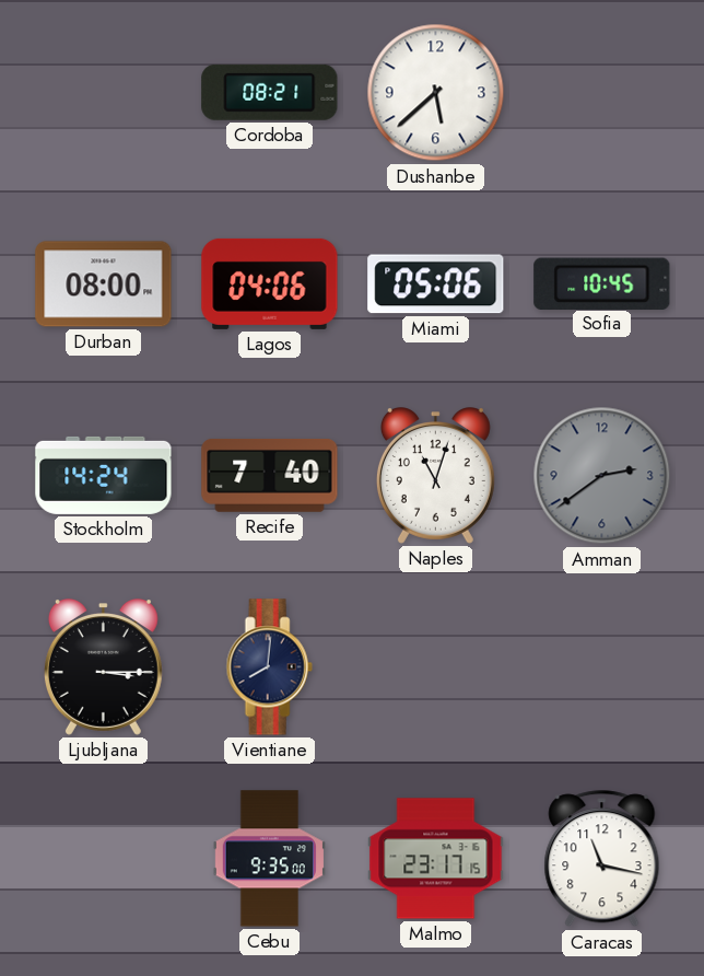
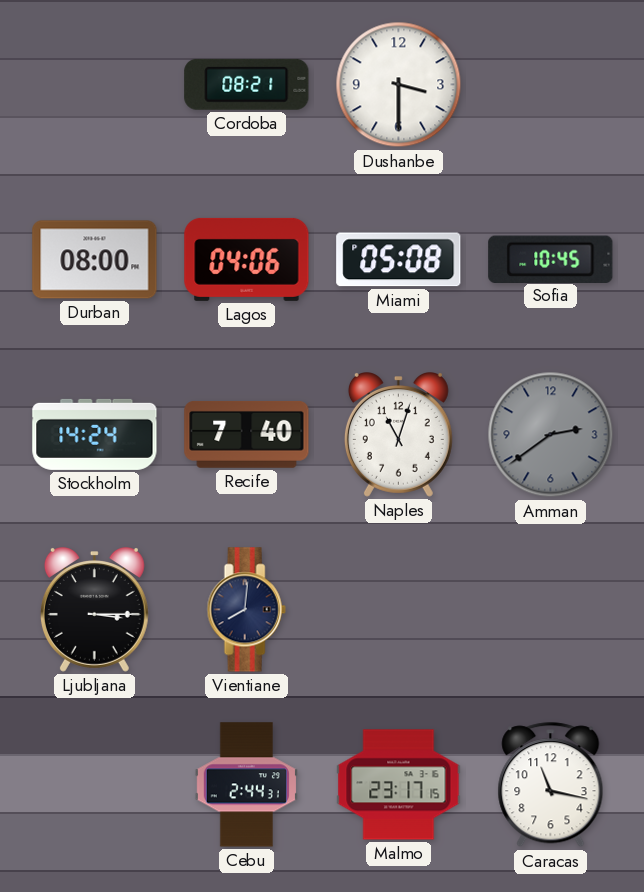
Dushanbe: 5:38 -> 3:30 (399, 85)
Miami: 05:06 -> 05:08 (399, 260)
Cebu: 9:35 -> 2:44 (246, 785)
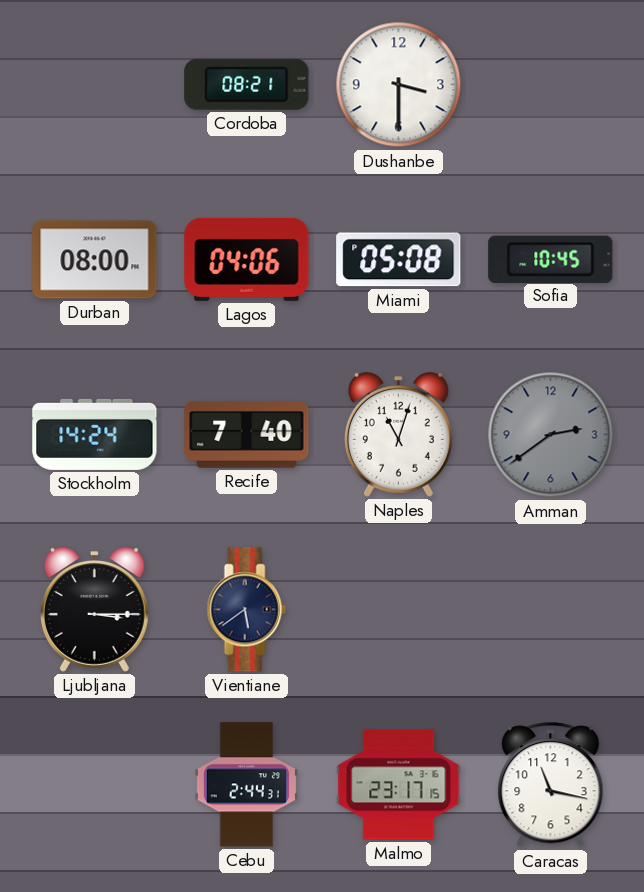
Vientiane: 8:01 -> 5:39 (246, 610)
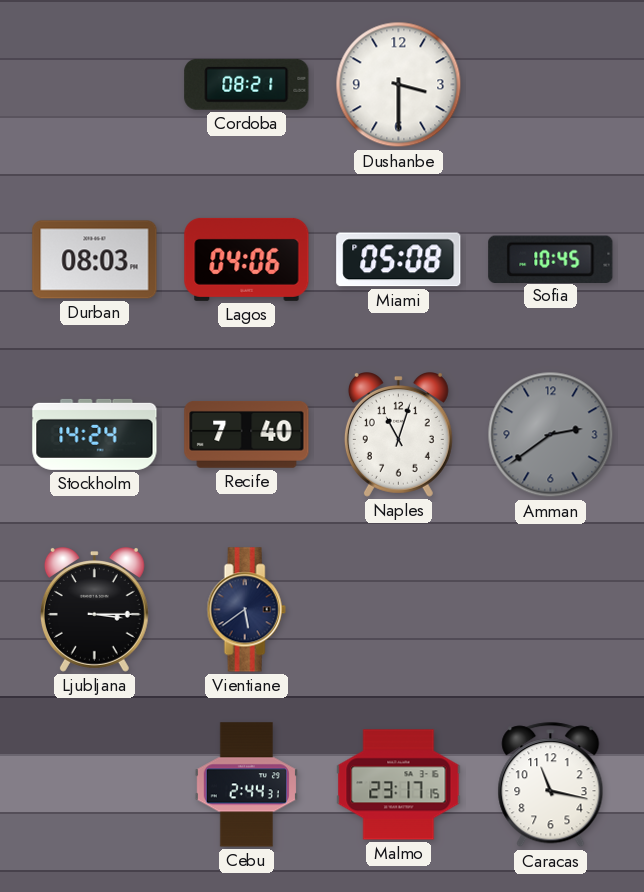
Durban: 08:00 -> 08:03 (95, 260)
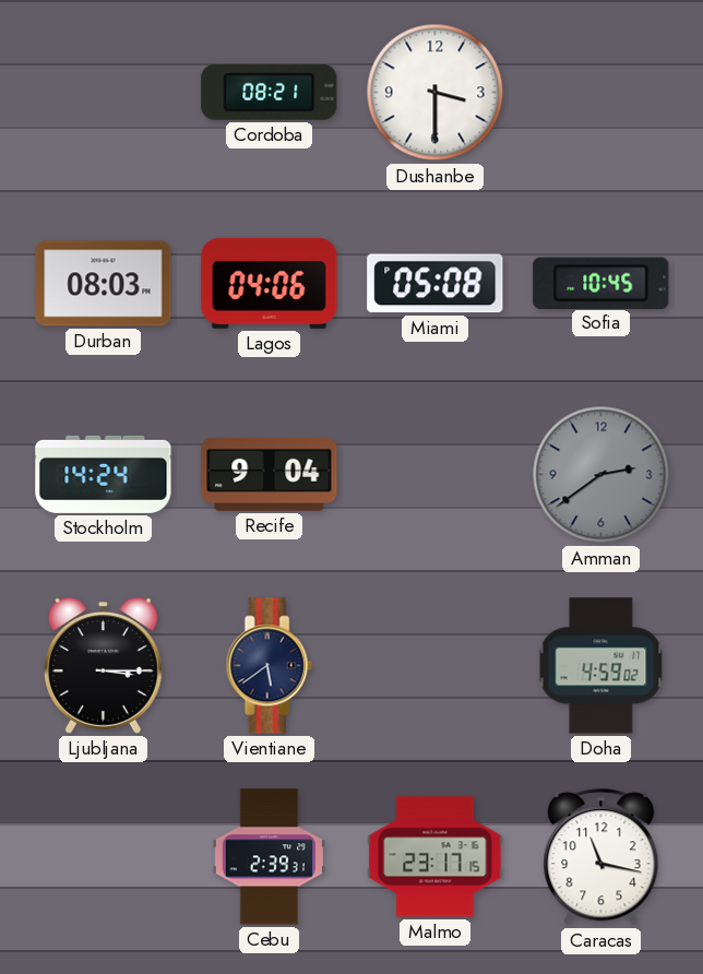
Recife: 7:40 -> 9:04 (270, 474)
Naples: 11:03 -> none (398, 435)
Doha: none -> 4:59 (601, 666)
Cebu: 2:44 -> 2:39 (269, 857)
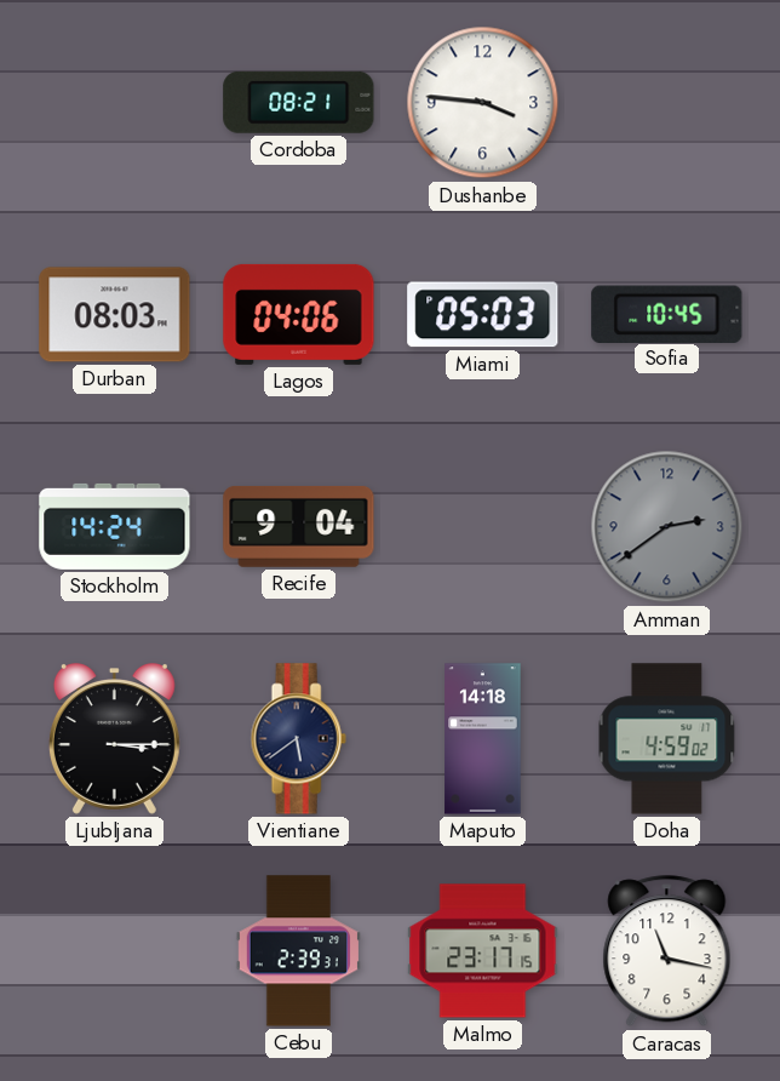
Dushanbe: 3:30 -> 3:46 (483, 103)
Miami: 05:08 -> 05:03 (483, 315)
Maputo: none -> 14:18 (483, 739)
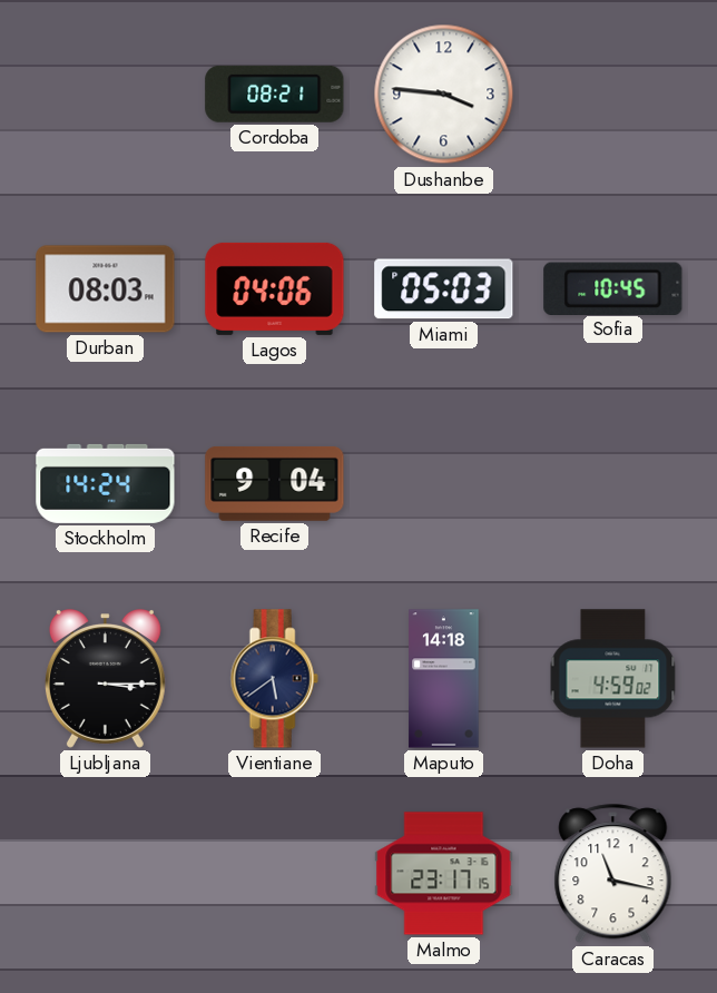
Amman: 2:39 -> none (667, 527)
Cebu: 2:39 -> none (298, 951)
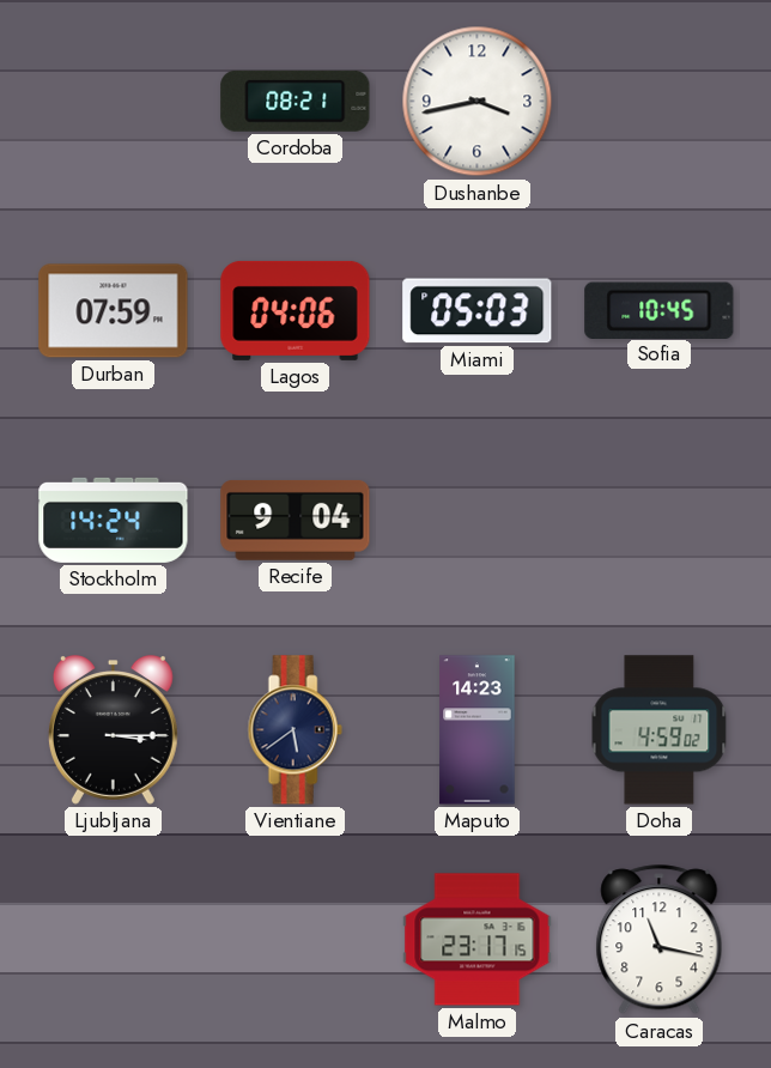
Dushanbe: 3:46 -> 3:43 (478, 102)
Durban: 08:03 -> 07:59 (114, 311)
Maputo: 14:18 -> 14:23 (478, 730)
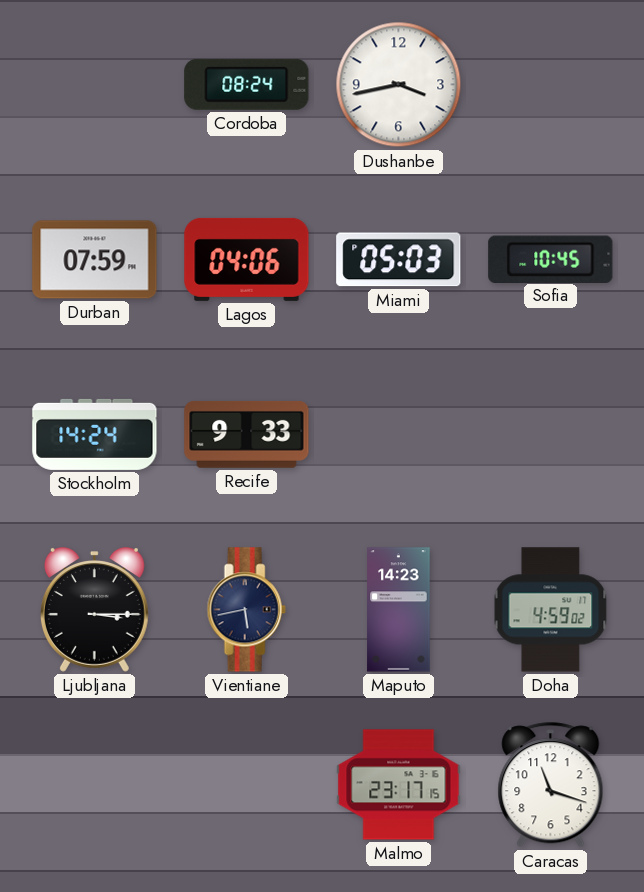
Cordoba: 08:21 -> 08:24 (247, 84)
Recife: 9:04 -> 9:33 (247, 434)
Vientiane: 5:39 -> 5:43 (246, 610)
Caracas: 11:17 -> 11:18 (551, 785)
